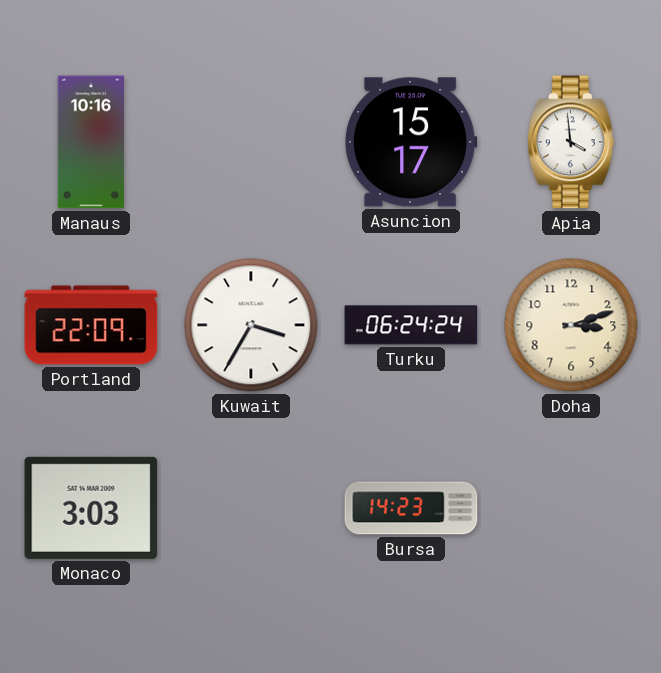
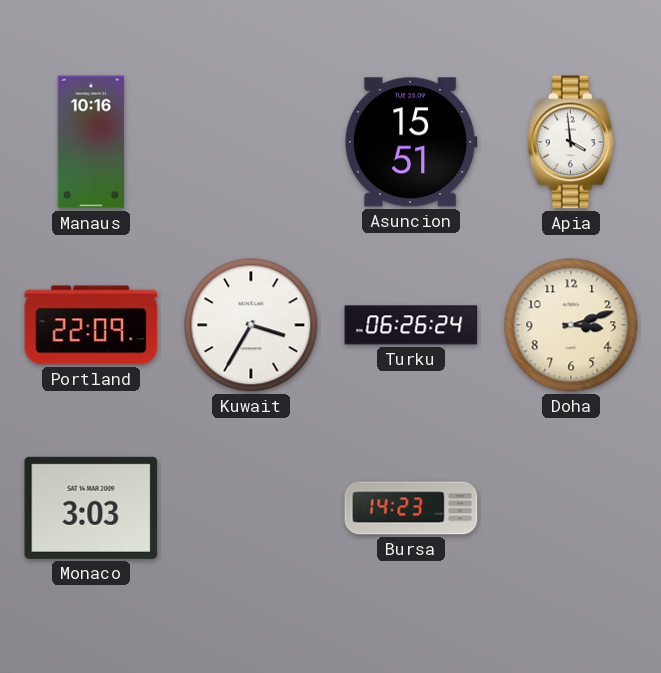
Asuncion: 15:17 -> 15:51 (411, 142)
Turku: 06:24 -> 06:26 (411, 325)
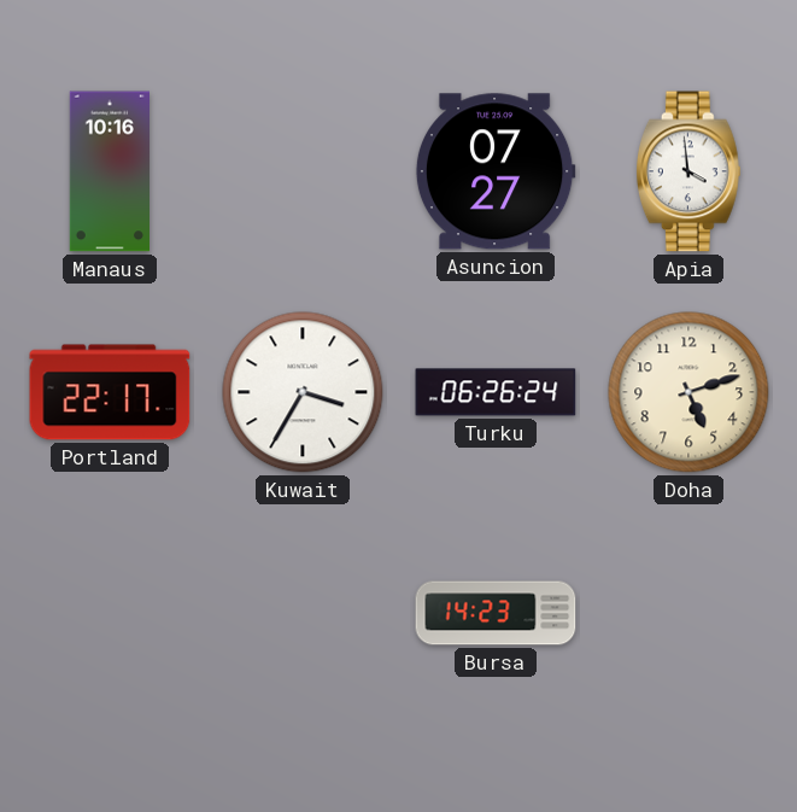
Asuncion: 15:51 -> 07:27 (496, 171)
Portland: 22:09 -> 22:17 (110, 392)
Doha: 3:12 -> 5:12 (688, 392)
Monaco: 3:03 -> none (91, 508)
